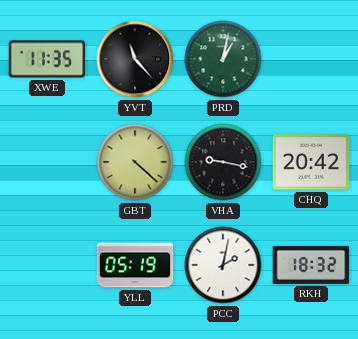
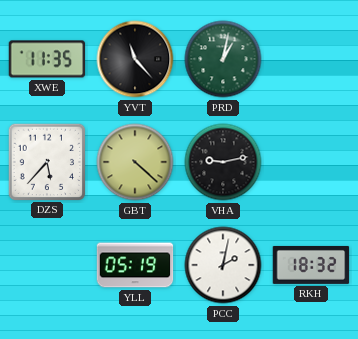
DZS: none -> 5:37 (46, 161)
VHA: 9:17 -> 9:13 (223, 162)
CHQ: 20:42 -> none (311, 162)
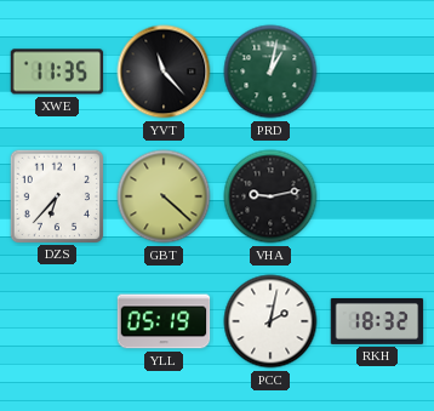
DZS: 5:37 -> 6:37 (56, 195)
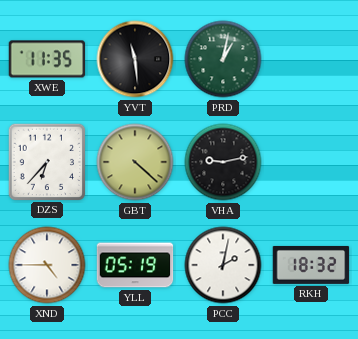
YVT: 11:23 -> 11:29 (135, 59)
XND: none -> 4:45 (47, 265)
